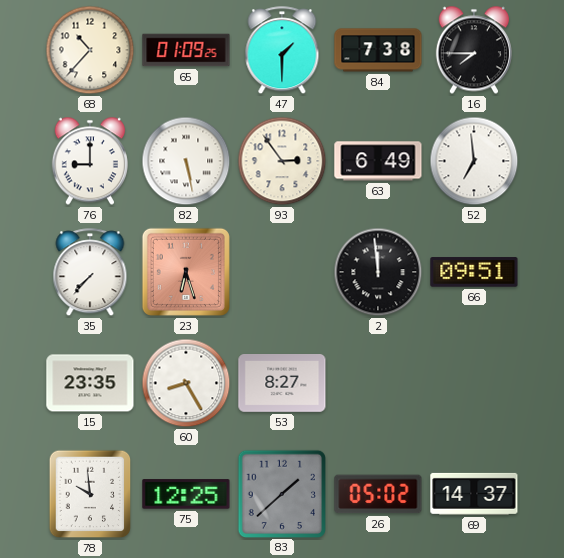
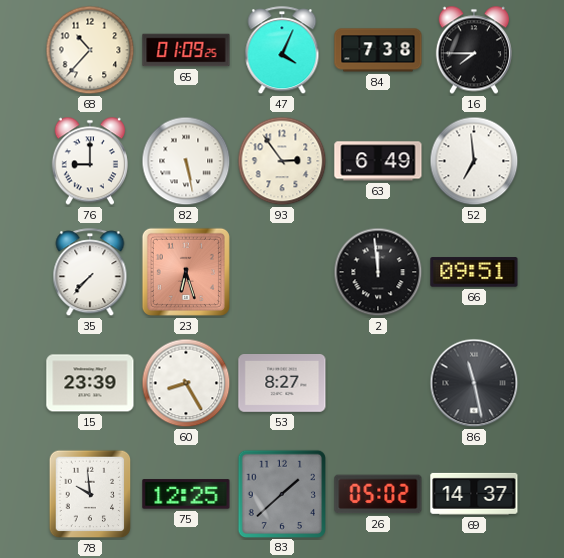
47: 1:30 -> 4:04 (282, 51)
15: 23:35 -> 23:39 (90, 383)
86: none -> 11:28 (474, 383)
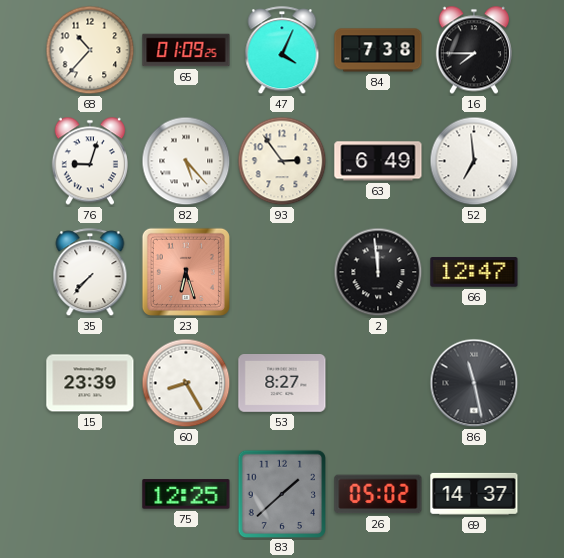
76: 9:00 -> 9:03 (90, 161)
82: 5:28 -> 5:23 (186, 161)
66: 09:51 -> 12:47 (474, 272)
78: 9:59 -> none (90, 494)
